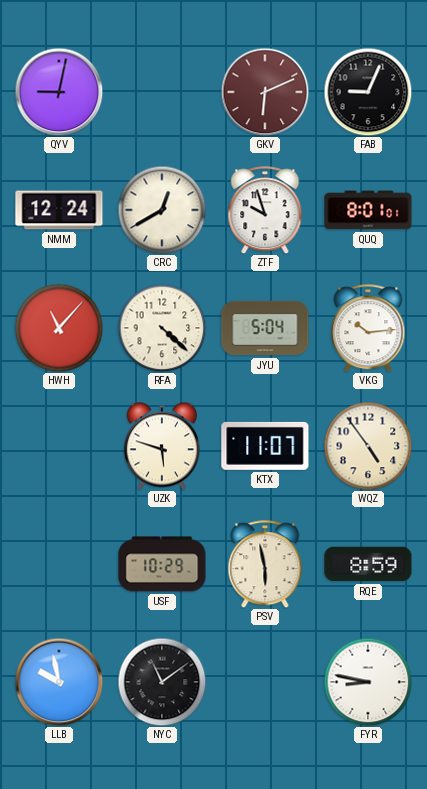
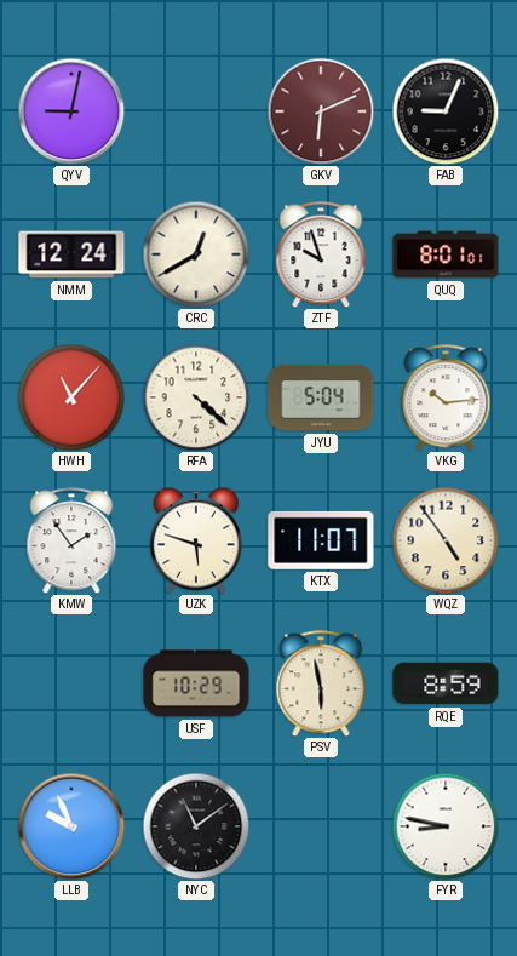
KMW: none -> 1:54 (71, 540)
LLB: 9:58 -> 9:56 (71, 826)
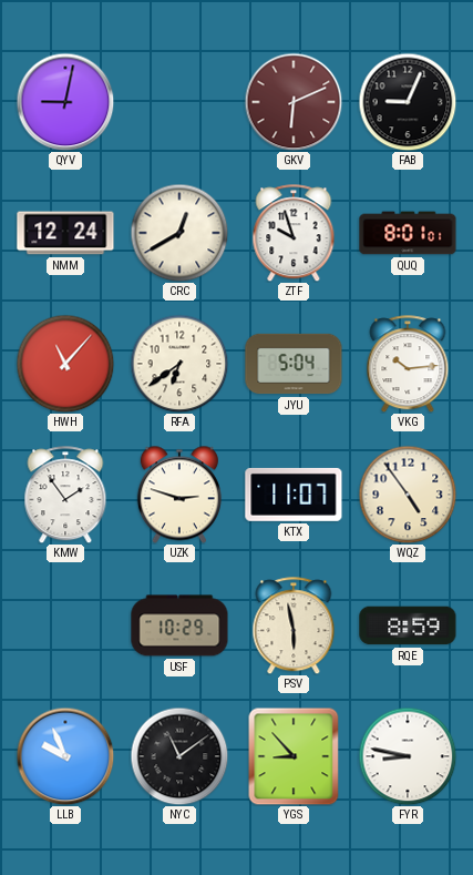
RFA: 4:22 -> 6:39 (179, 364)
UZK: 5:48 -> 2:48 (179, 495)
YGS: none -> 8:53 (294, 756)
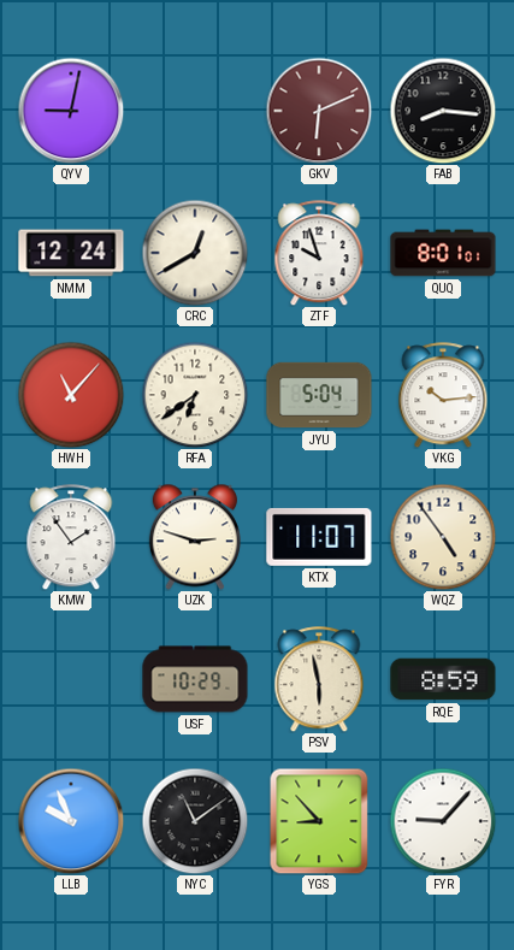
FAB: 9:04 -> 8:16 (443, 111)
FYR: 8:47 -> 9:07 (443, 821)
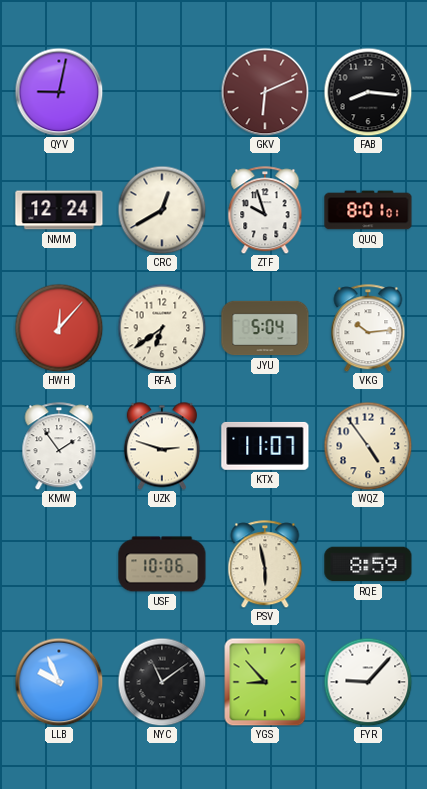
HWH: 11:07 -> 12:07 (59, 328)
USF: 10:29 -> 10:06 (162, 564)
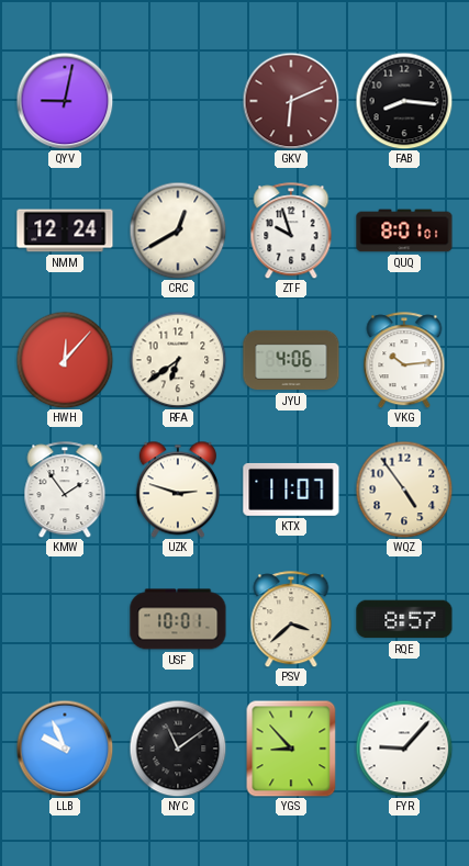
JYU: 5:04 -> 4:06 (291, 360)
USF: 10:06 -> 10:01 (178, 619)
PSV: 5:58 -> 3:38 (291, 619)
RQE: 8:59 -> 8:57 (404, 619)
